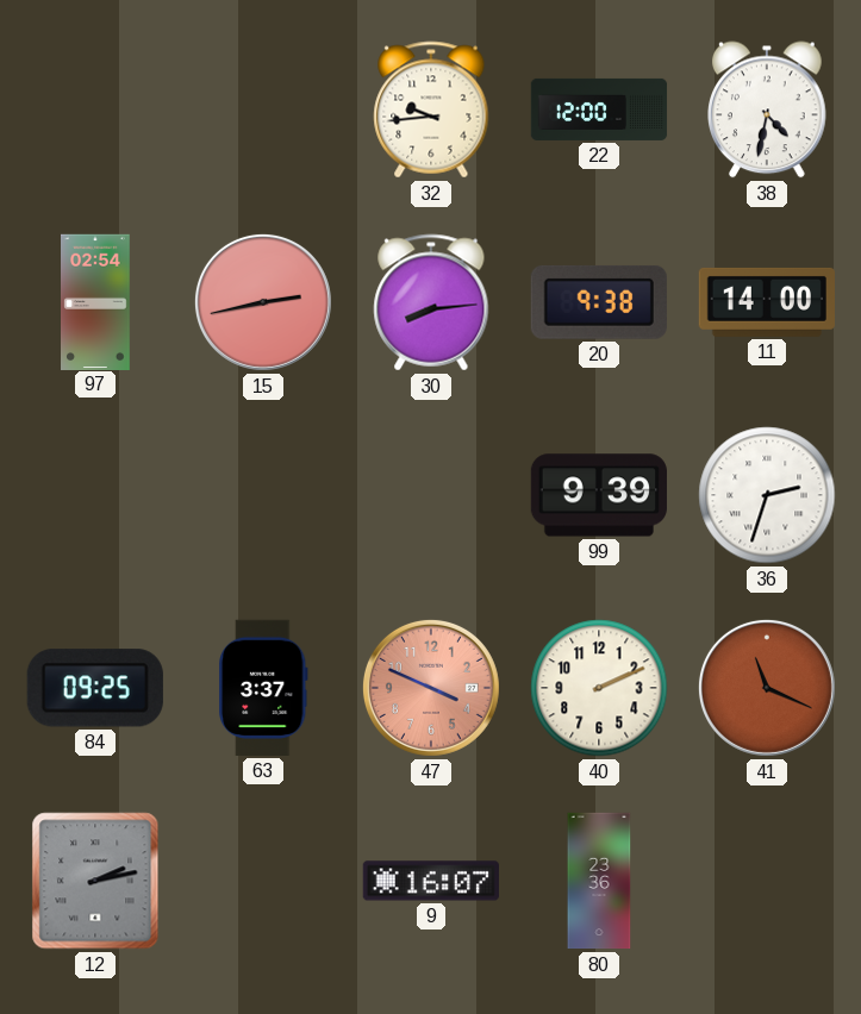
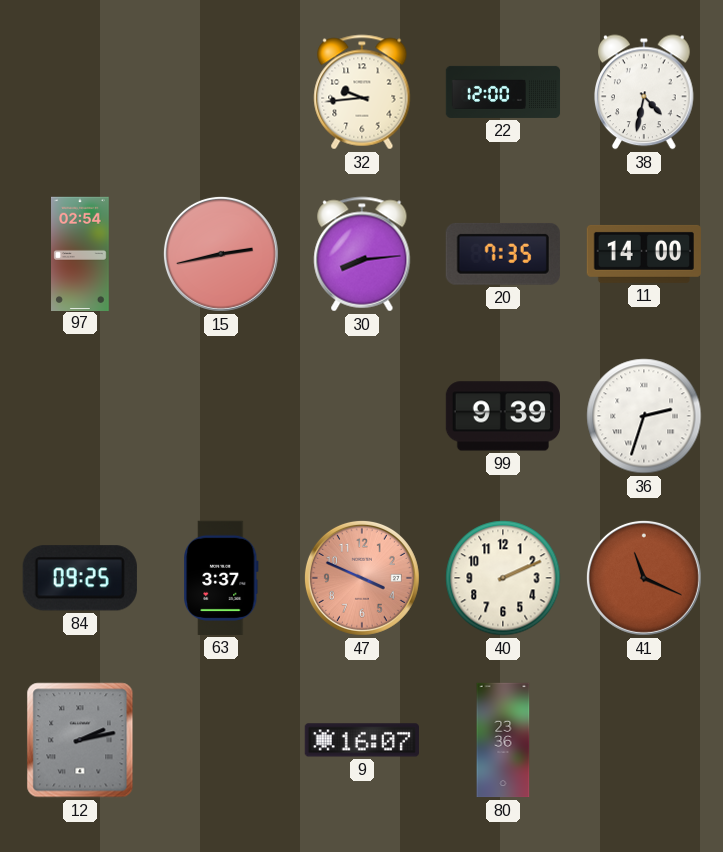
20: 9:38 -> 7:35 (503, 254)
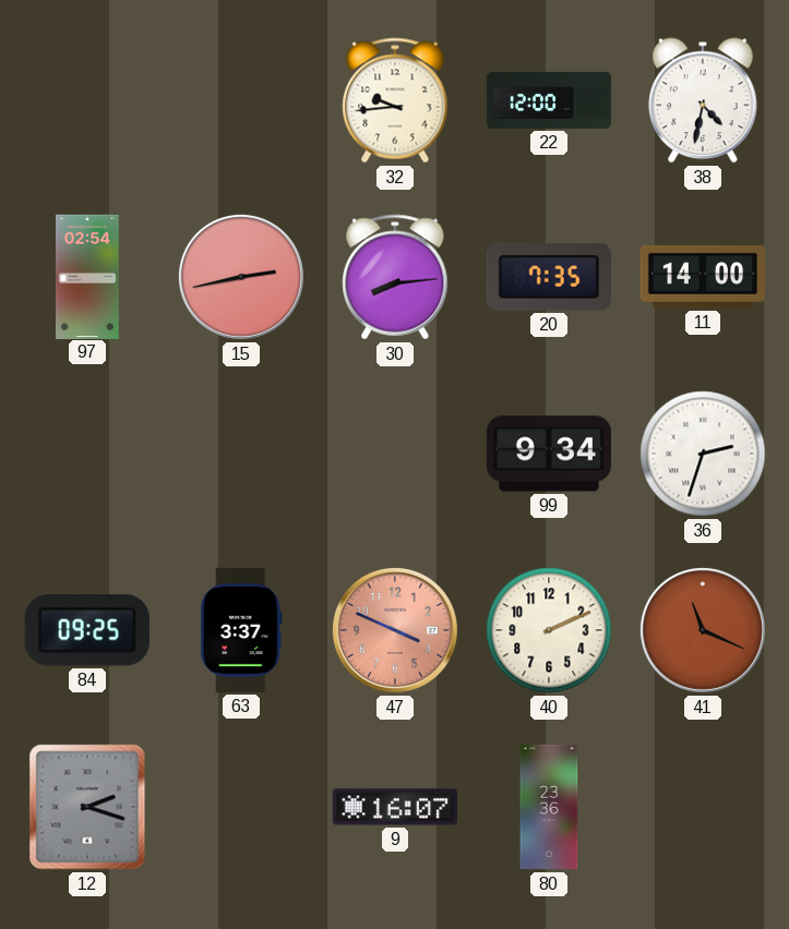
99: 9:39 -> 9:34 (549, 454)
12: 2:13 -> 2:18 (87, 807)
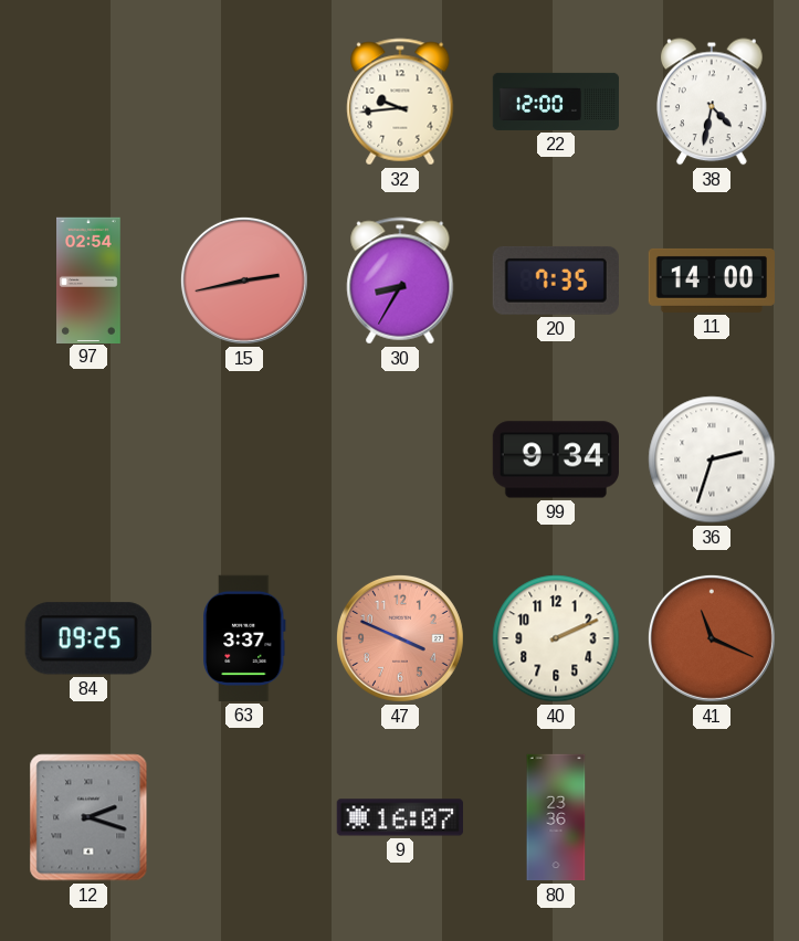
30: 8:14 -> 8:35 (400, 281)
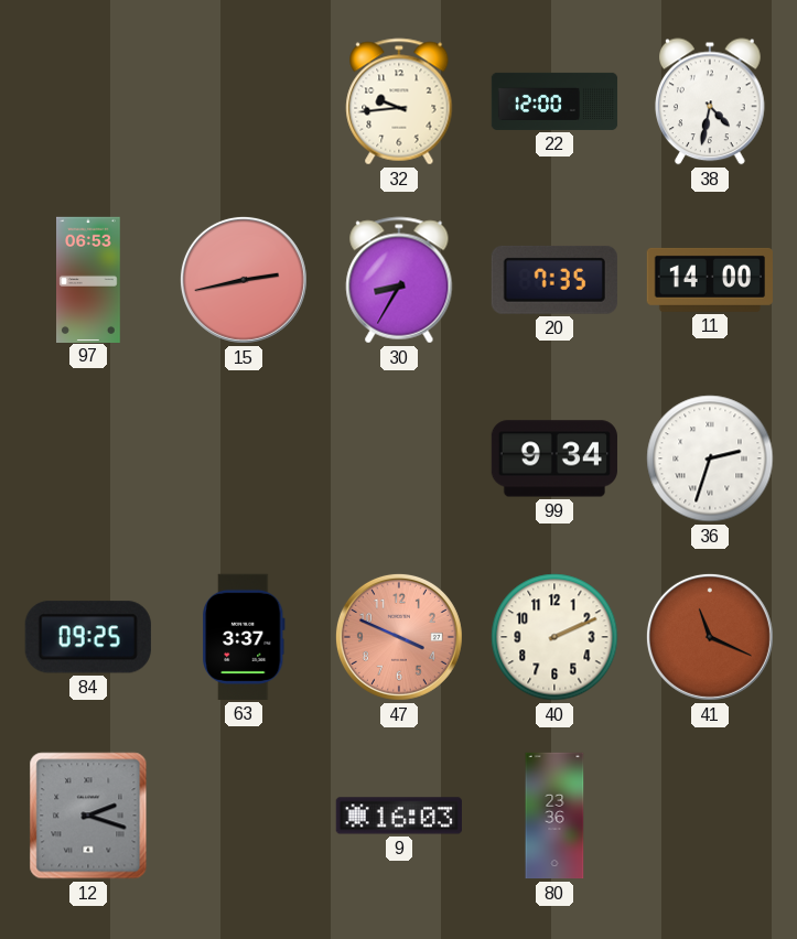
97: 02:54 -> 06:53 (89, 279)
9: 16:07 -> 16:03 (399, 816)
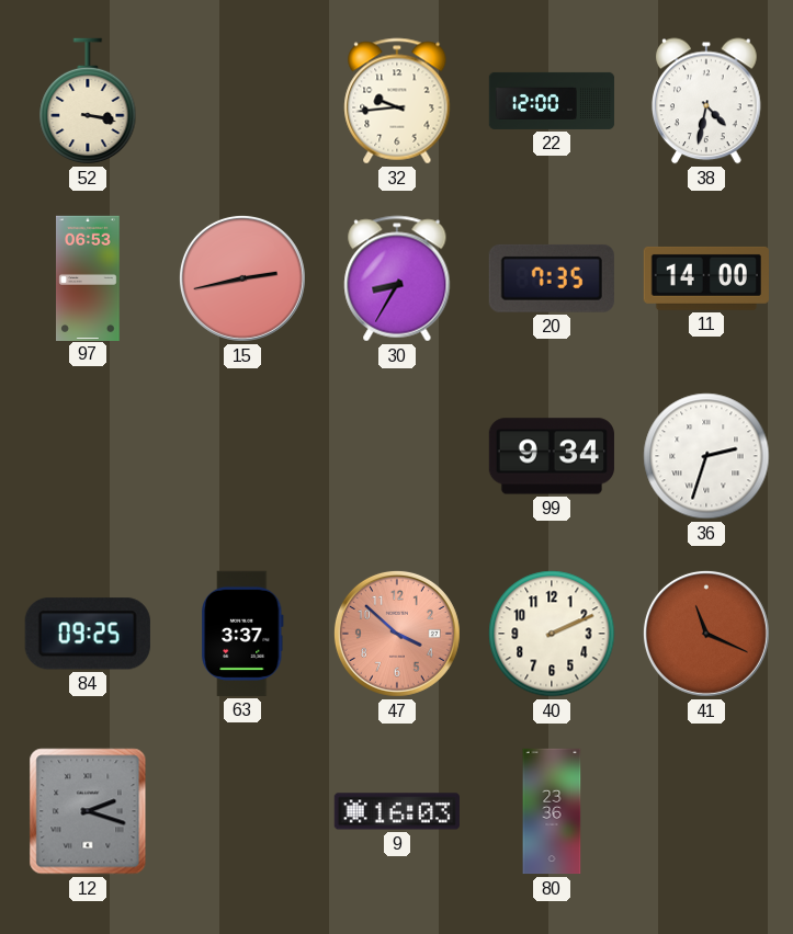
52: none -> 3:17 (88, 101)
47: 3:49 -> 3:52 (397, 634)
